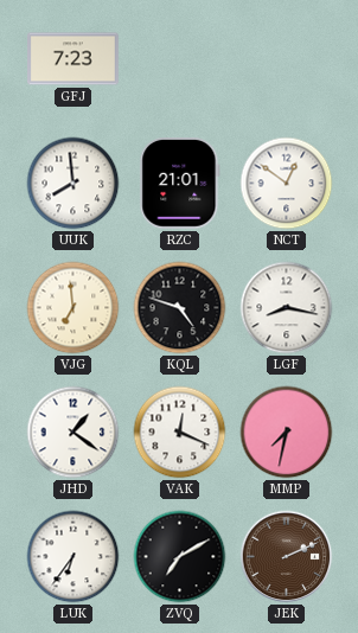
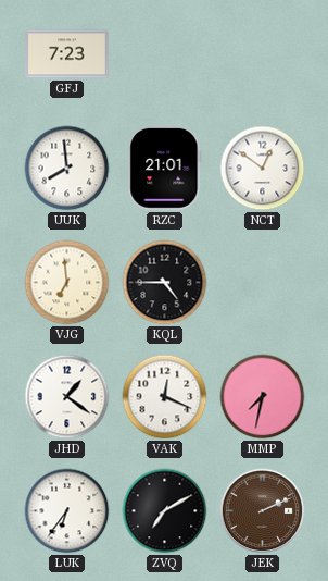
KQL: 4:48 -> 4:45 (165, 283)
LGF: 8:17 -> none (287, 308)
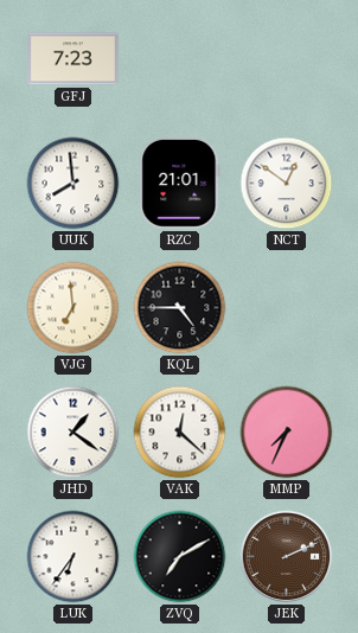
VAK: 12:19 -> 12:22 (180, 433)
MMP: 7:32 -> 7:34 (287, 433)
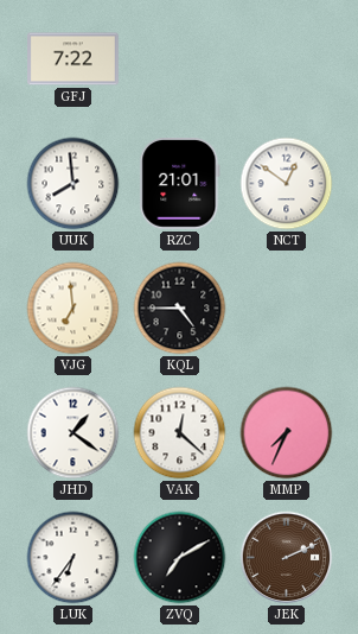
GFJ: 7:23 -> 7:22 (73, 59)
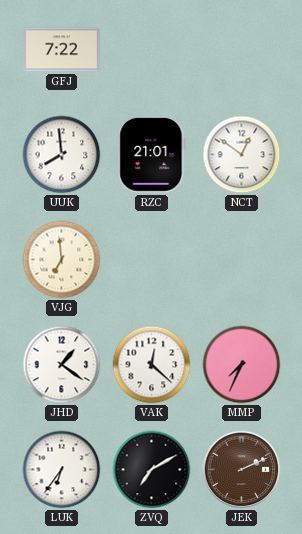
KQL: 4:45 -> none (180, 309)
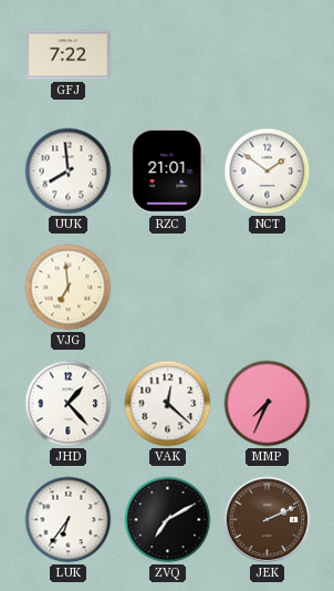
NCT: 12:51 -> 1:51 (268, 172)
JHD: 1:21 -> 1:23 (69, 404)
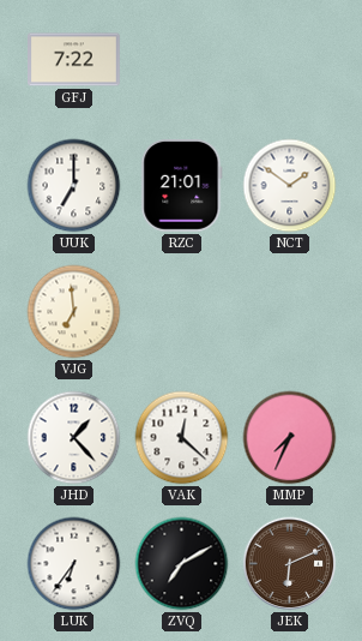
UUK: 7:59 -> 7:00 (74, 186)
JEK: 2:11 -> 6:11 (290, 564)
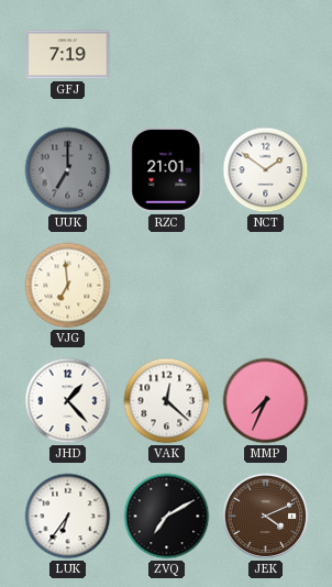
GFJ: 7:22 -> 7:19 (68, 55)
UUK dial: white -> grey (68, 170)
JEK: 6:11 -> 4:11 (266, 517)
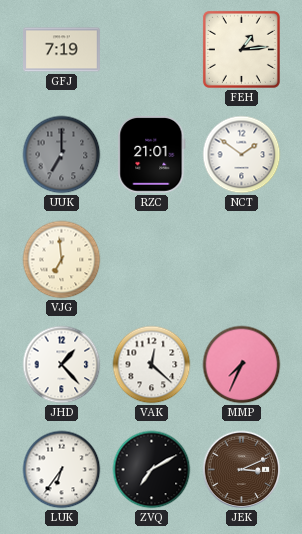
FEH: none -> 1:14 (241, 49)
JEK: 4:11 -> 3:11 (242, 470)
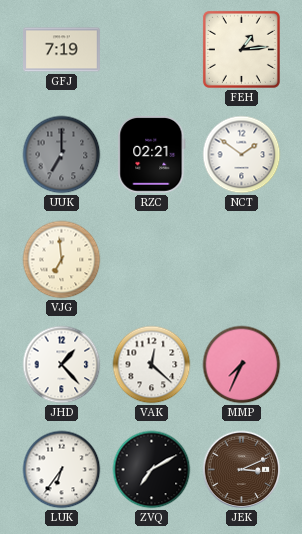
RZC: 21:01 -> 02:21 (152, 154)
